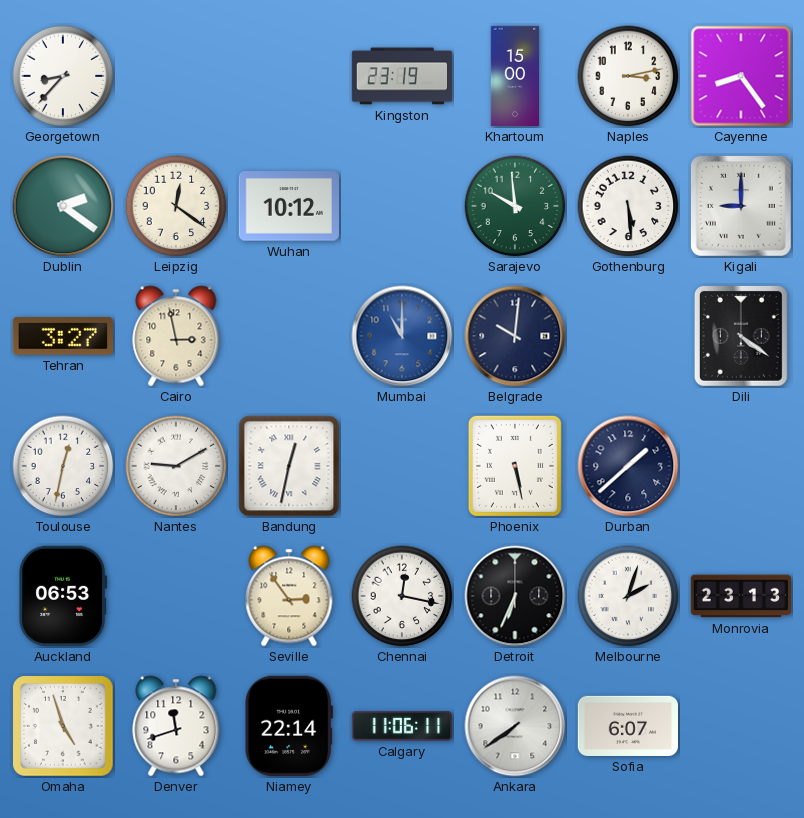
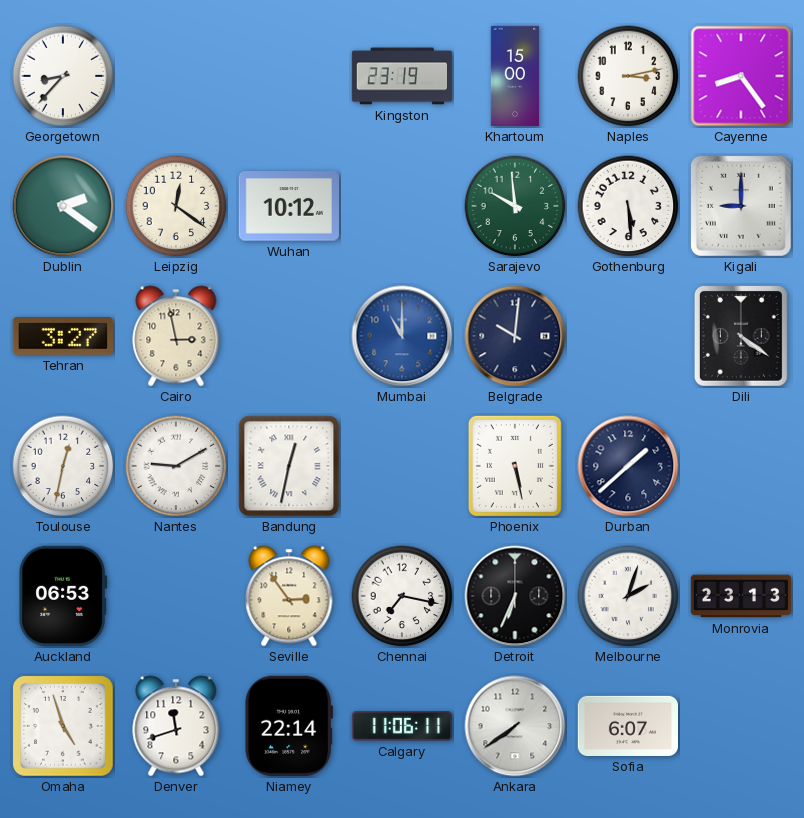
Chennai: 12:17 -> 7:17 (402, 596)
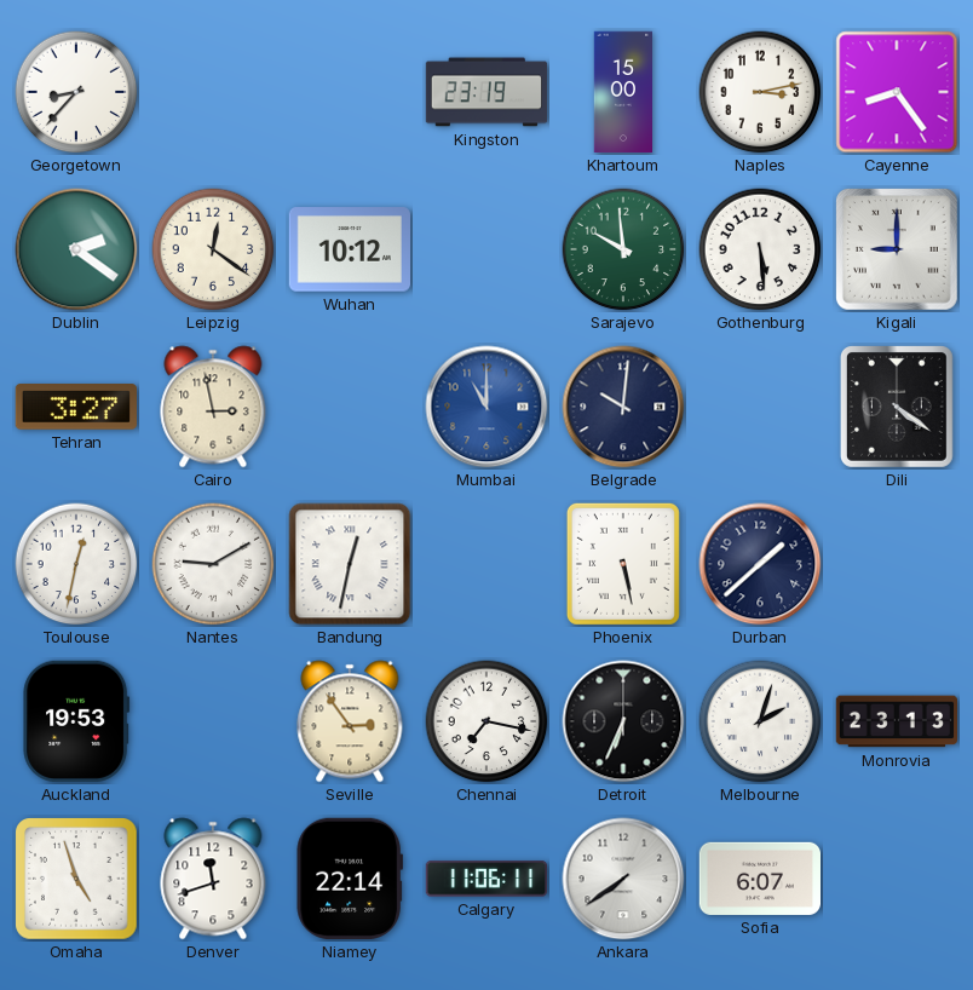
Auckland: 06:53 -> 19:53 (76, 721)
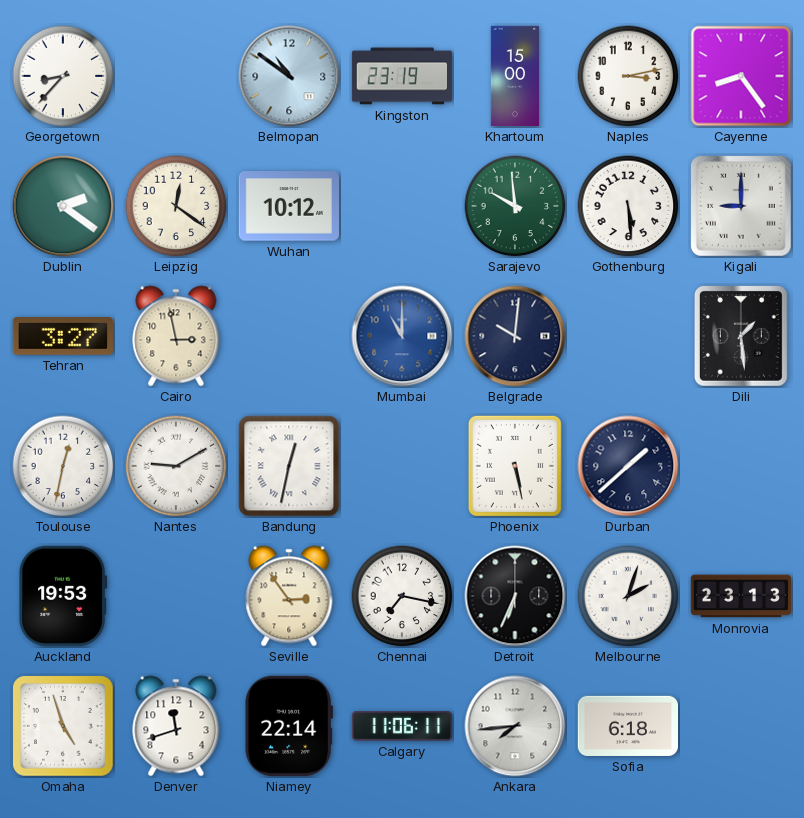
Belmopan: none -> 10:51 (289, 76)
Dili: 4:21 -> 1:29 (741, 336)
Ankara: 7:39 -> 7:44 (515, 726)
Sofia: 6:07 -> 6:18 (627, 726)
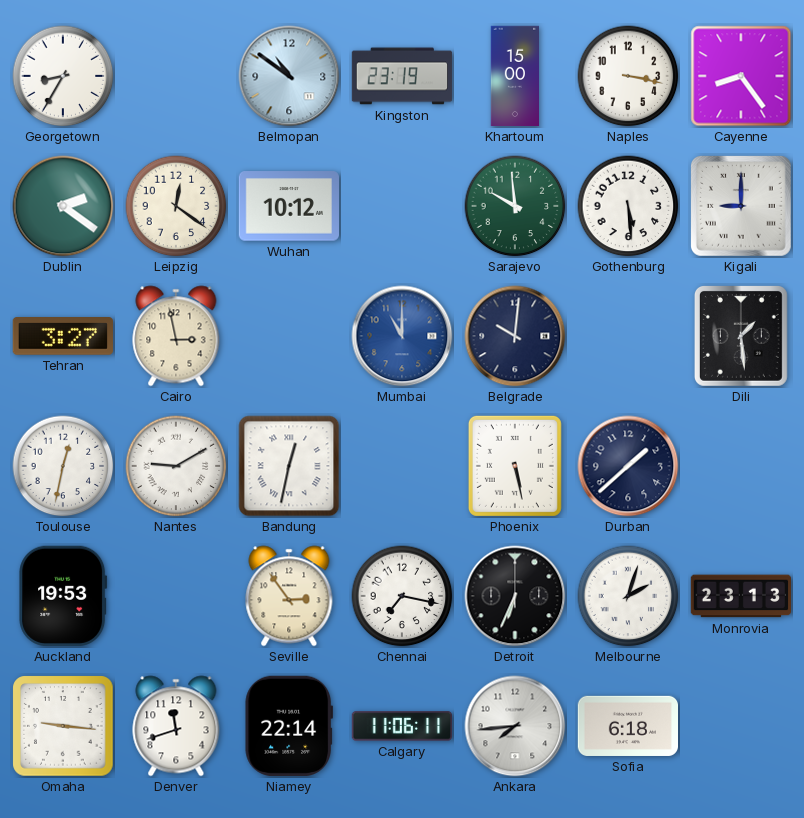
Georgetown: 8:37 -> 8:35 (63, 76)
Naples: 3:13 -> 3:17 (628, 76)
Omaha: 4:57 -> 9:16 (63, 726)
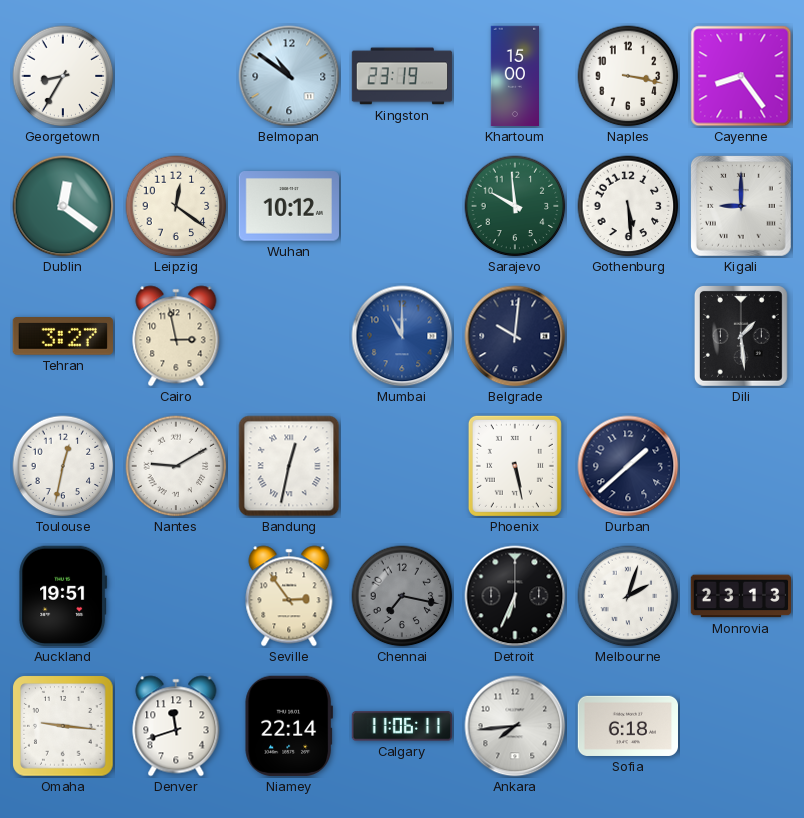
Dublin: 2:21 -> 12:21 (63, 206)
Auckland: 19:53 -> 19:51 (63, 596)
Chennai dial: white -> grey (402, 596)
